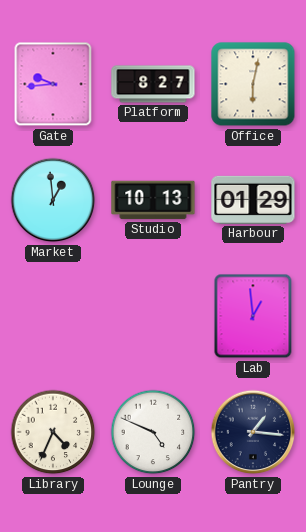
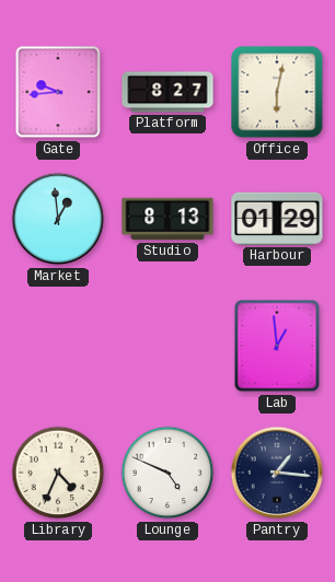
Studio: 10:13 -> 8:13 (168, 219)
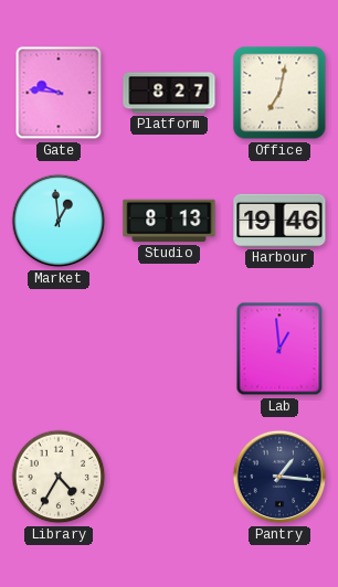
Gate: 9:44 -> 9:46 (59, 93)
Office: 6:02 -> 7:02 (279, 93)
Harbour: 01:29 -> 19:46 (279, 221)
Library: 4:34 -> 4:35 (59, 477)
Lounge: 4:49 -> none (168, 473)
